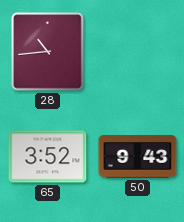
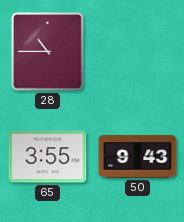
28: 10:44 -> 10:45 (48, 52)
65: 3:52 -> 3:55 (48, 157)
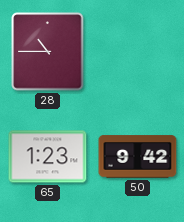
65: 3:55 -> 1:23 (48, 157)
50: 9:43 -> 9:42 (138, 157)
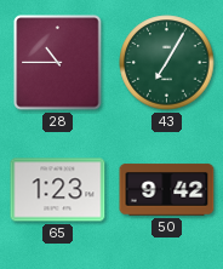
43: none -> 7:05 (167, 63)
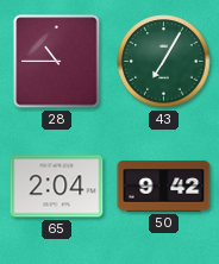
65: 1:23 -> 2:04 (57, 187)
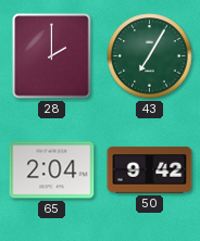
28: 10:45 -> 2:00 (52, 56)
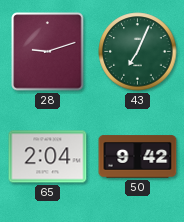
28: 2:00 -> 9:12 (48, 52)
43: 7:05 -> 7:04 (138, 52)
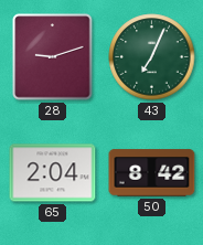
50: 9:42 -> 8:42 (152, 173)
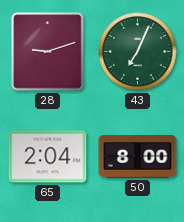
50: 8:42 -> 8:00 (138, 157)
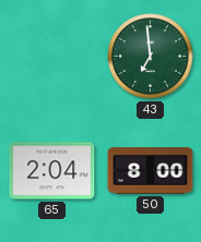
28: 9:12 -> none (48, 52)
43: 7:04 -> 6:59 (151, 57)
